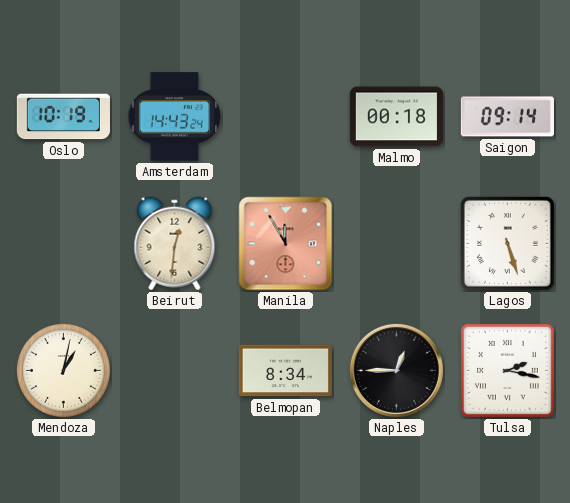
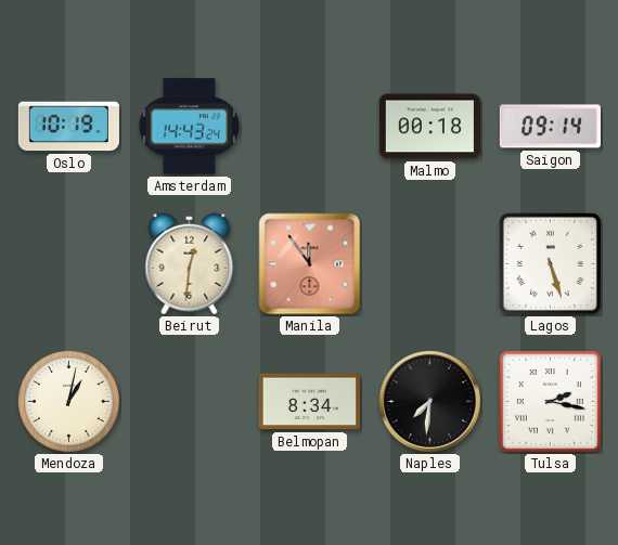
Manila: 11:55 -> 11:54 (310, 264)
Naples: 12:45 -> 7:31 (429, 401)
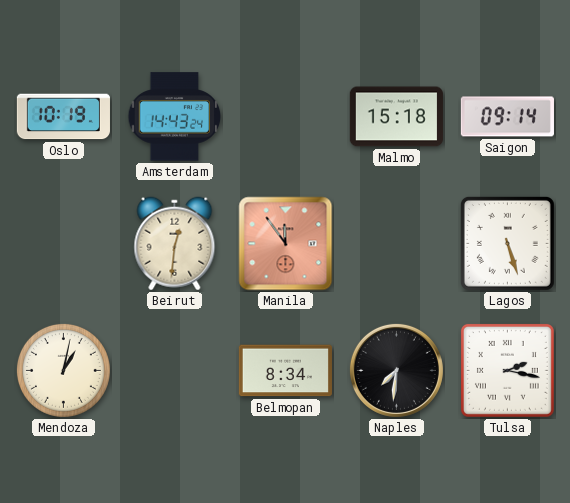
Malmo: 00:18 -> 15:18 (396, 117)
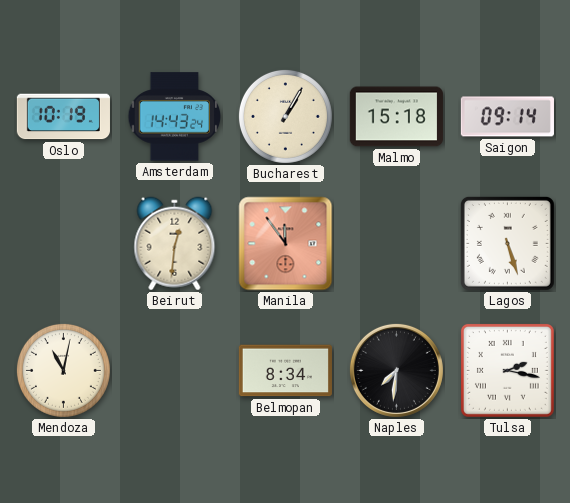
Bucharest: none -> 1:05 (285, 116)
Mendoza: 1:02 -> 11:02 (63, 370)
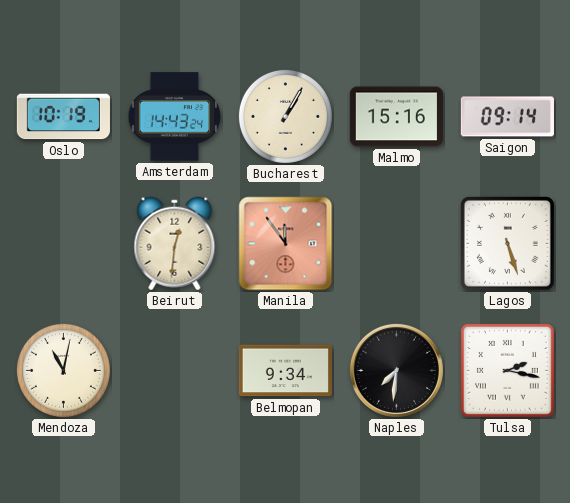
Malmo: 15:18 -> 15:16 (396, 117)
Belmopan: 8:34 -> 9:34 (285, 371)
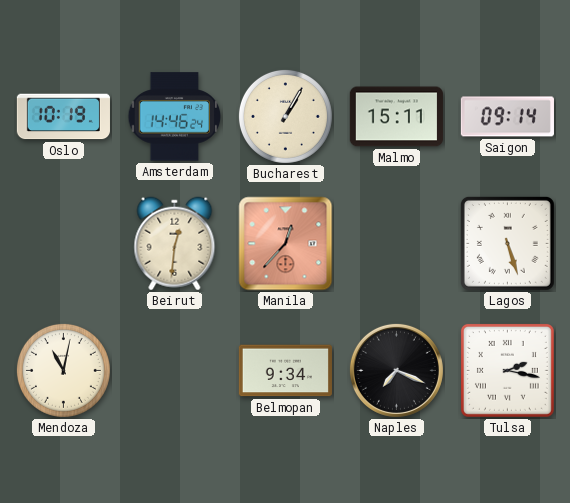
Amsterdam: 14:43 -> 14:46 (175, 117)
Malmo: 15:16 -> 15:11 (396, 117)
Manila: 11:54 -> 12:37 (286, 244)
Naples: 7:31 -> 7:19 (396, 370)
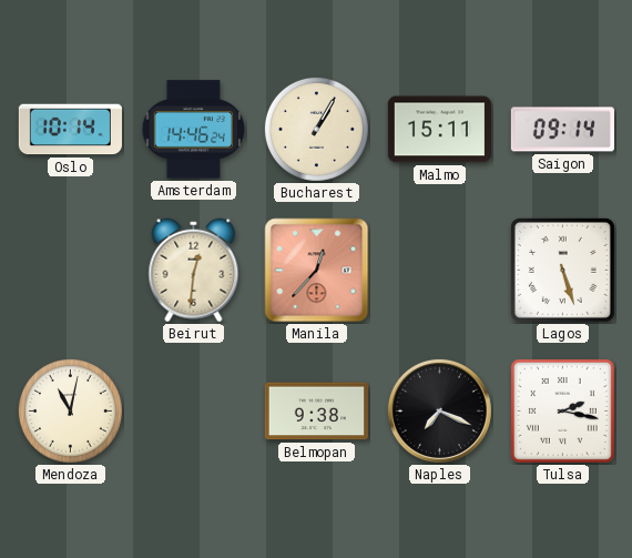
Oslo: 10:19 -> 10:14 (70, 130)
Belmopan: 9:34 -> 9:38 (316, 412)
